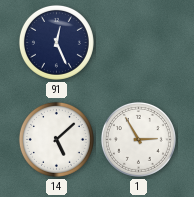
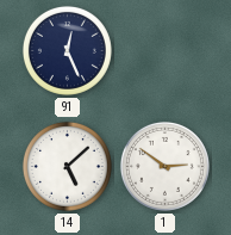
1: 2:55 -> 2:51 (164, 166)
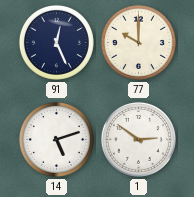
77: none -> 10:00 (138, 42)
14: 5:08 -> 5:12 (56, 139)
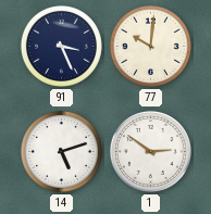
91: 12:26 -> 3:26 (61, 46)
77: 10:00 -> 10:01 (150, 46)
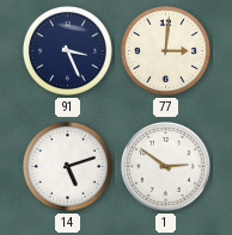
77: 10:01 -> 3:01 (165, 50)
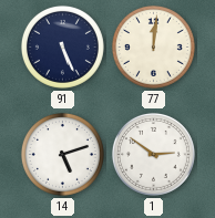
91: 3:26 -> 5:26 (62, 46)
77: 3:01 -> 12:01 (153, 46)
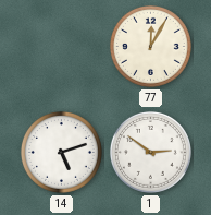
91: 5:26 -> none (62, 46)
77: 12:01 -> 12:05 (150, 46)
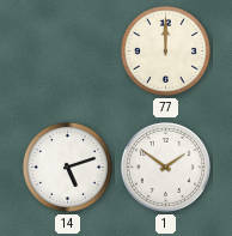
77: 12:05 -> 12:00 (165, 50)
1: 2:51 -> 1:51 (165, 167)
